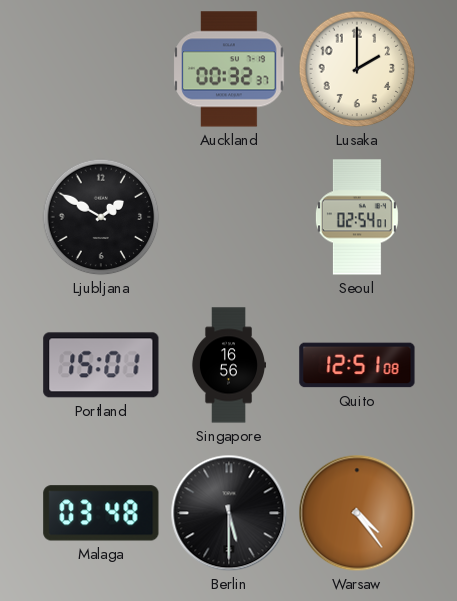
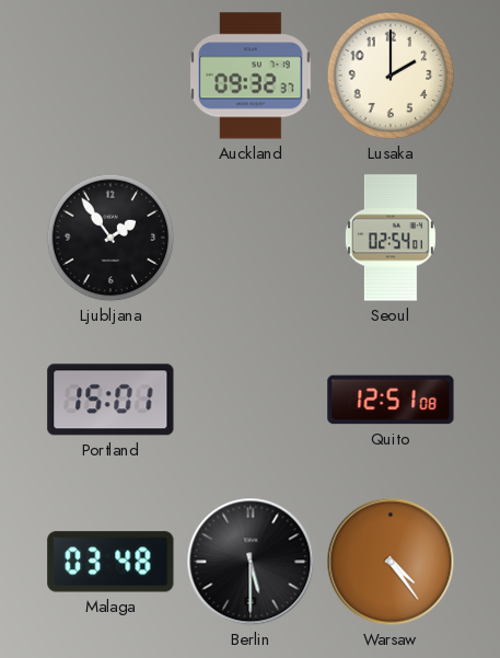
Auckland: 00:32 -> 09:32 (251, 76)
Ljubljana: 1:50 -> 1:54 (111, 238)
Singapore: 16:56 -> none (228, 365)
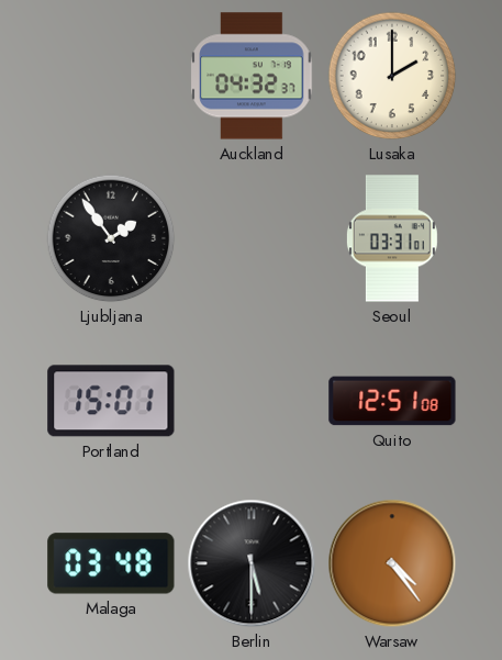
Auckland: 09:32 -> 04:32 (252, 76)
Seoul: 02:54 -> 03:31 (392, 238)
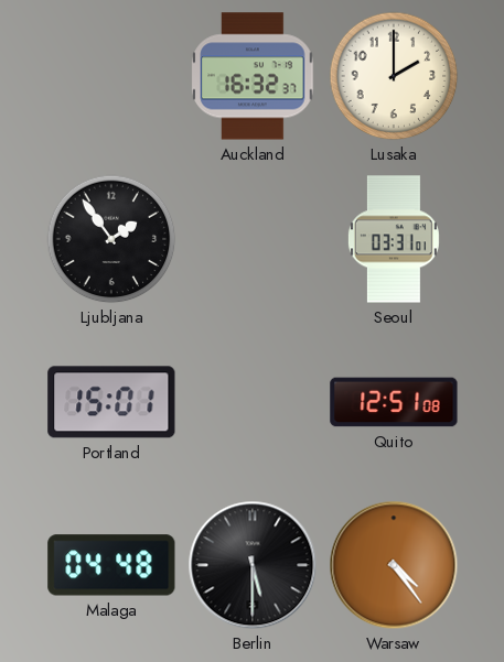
Auckland: 04:32 -> 16:32 (253, 76)
Malaga: 03:48 -> 04:48 (111, 565)
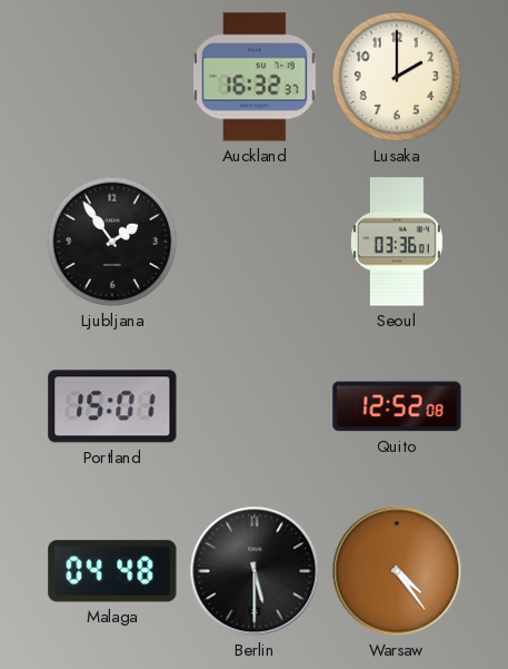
Seoul: 03:31 -> 03:36 (397, 242)
Quito: 12:51 -> 12:52 (397, 406)
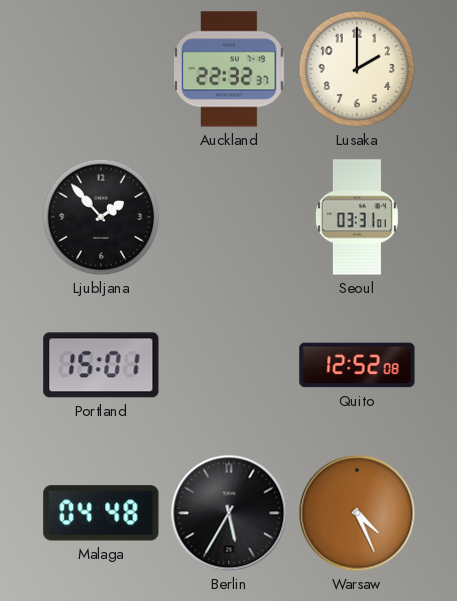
Auckland: 16:32 -> 22:32 (229, 69)
Ljubljana: 1:54 -> 1:53 (101, 217)
Seoul: 03:36 -> 03:31 (357, 217)
Berlin: 5:30 -> 5:35 (229, 513)
Warsaw: 4:24 -> 4:26 (357, 513)
